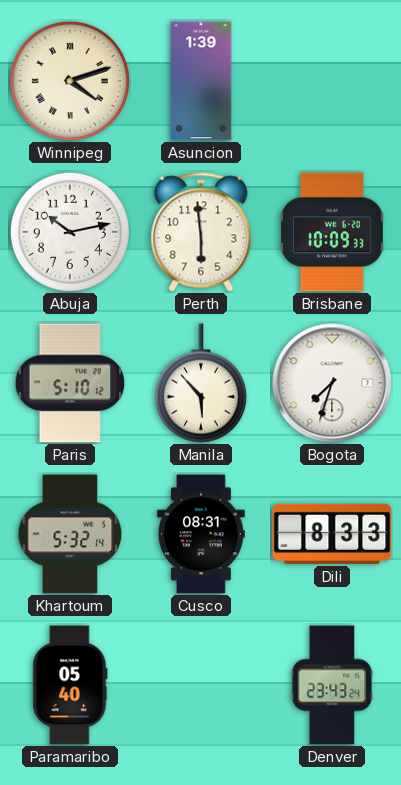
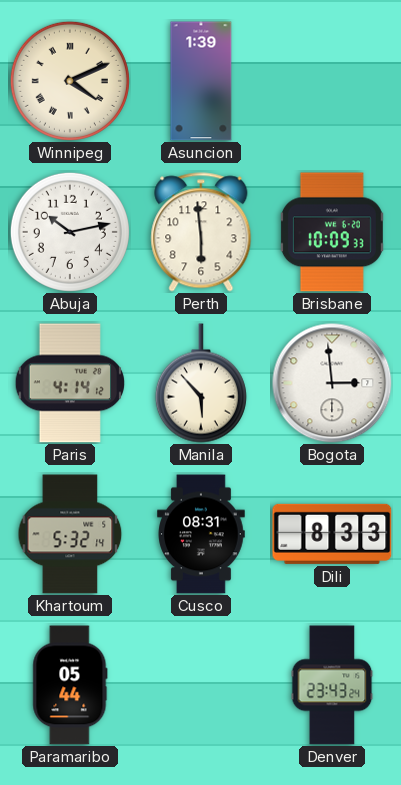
Winnipeg: 4:12 -> 4:11 (70, 81)
Paris: 5:10 -> 4:14 (69, 383)
Bogota: 7:33 -> 2:59 (332, 383)
Paramaribo: 05:40 -> 05:44 (70, 685)
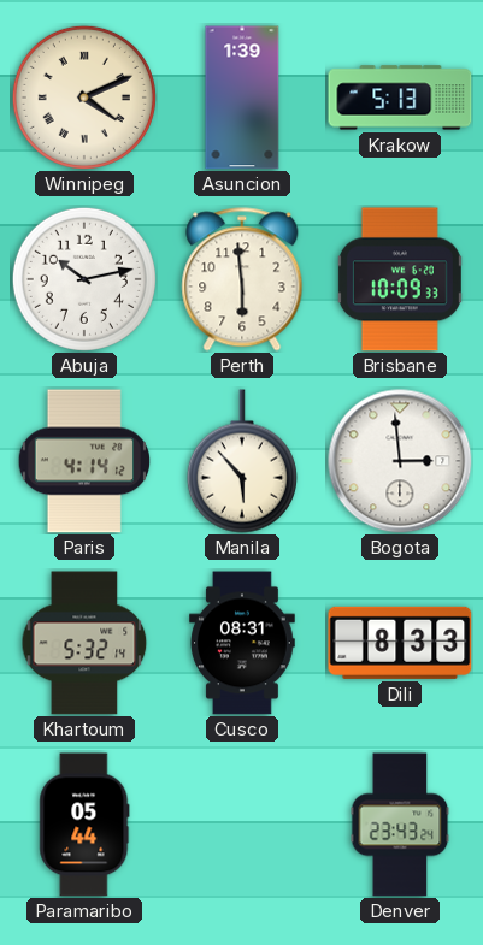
Krakow: none -> 5:13 (400, 98)
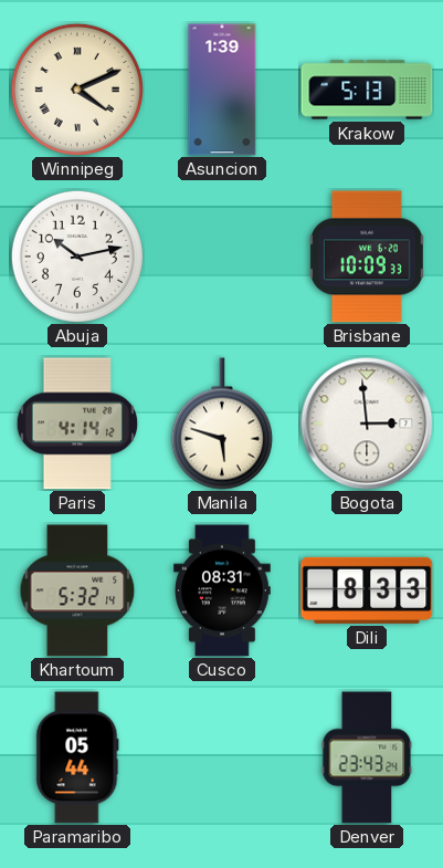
Perth: 5:59 -> none (242, 279)
Manila: 5:53 -> 5:48 (222, 423)
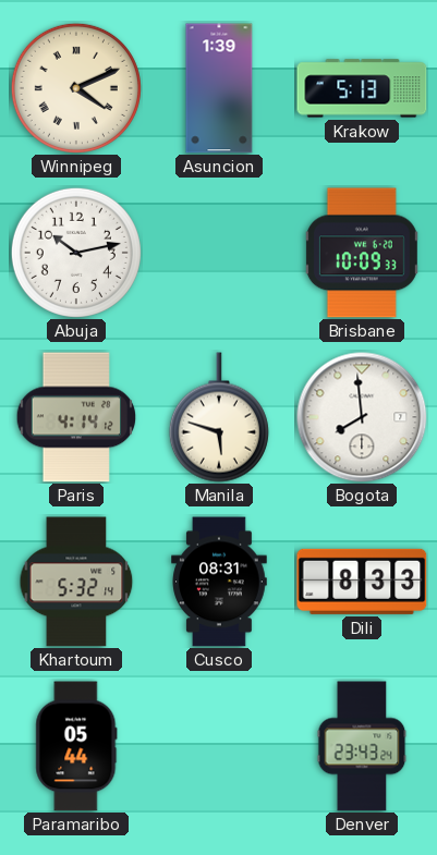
Bogota: 2:59 -> 7:59 (362, 417)
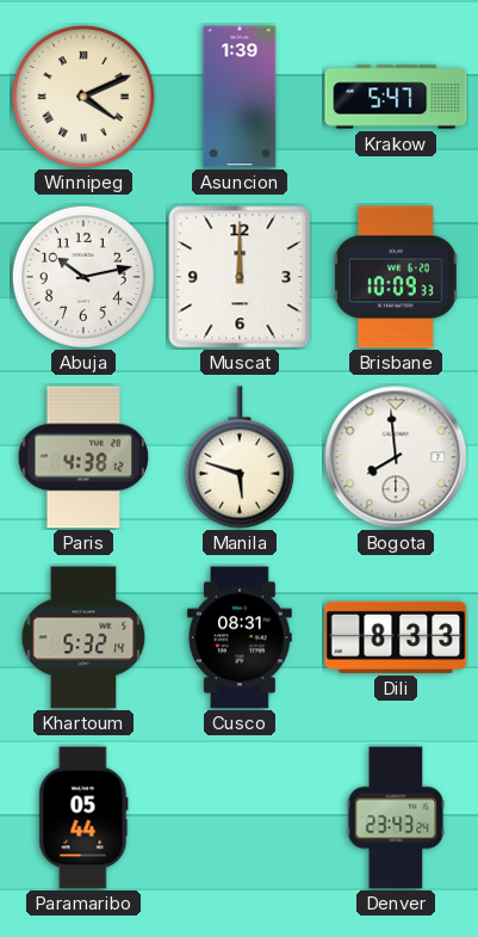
Krakow: 5:13 -> 5:47 (396, 97)
Muscat: none -> 12:00 (240, 277)
Paris: 4:14 -> 4:38 (82, 457)
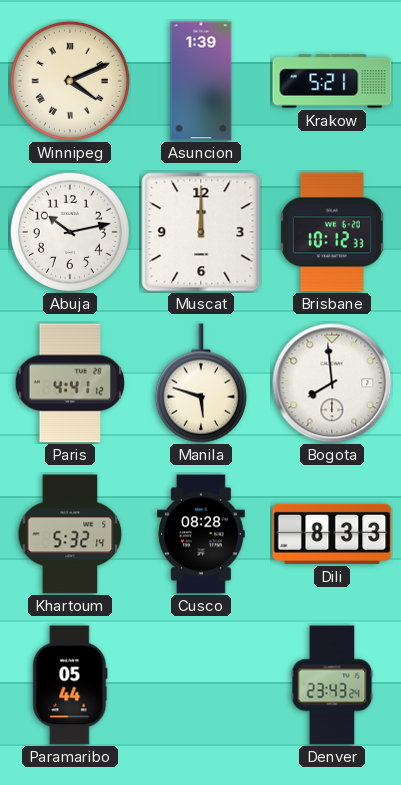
Krakow: 5:47 -> 5:21 (332, 81)
Brisbane: 10:09 -> 10:12 (332, 232)
Paris: 4:38 -> 4:41 (69, 383)
Cusco: 08:31 -> 08:28 (201, 534)
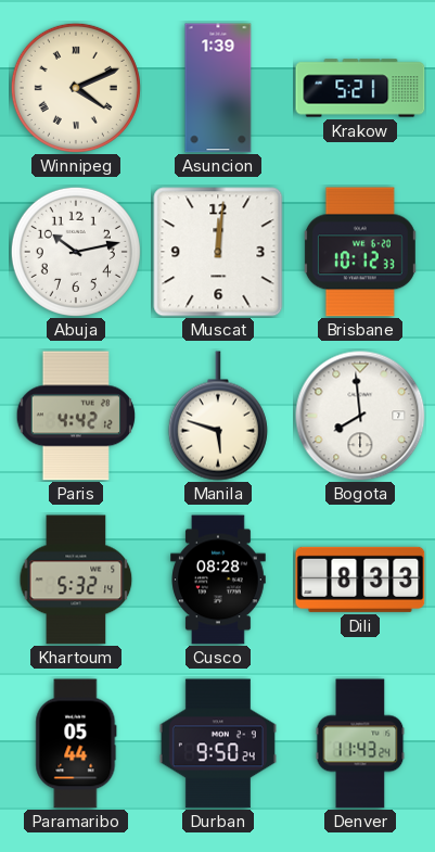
Muscat: 12:00 -> 12:01 (218, 252)
Paris: 4:41 -> 4:42 (75, 416)
Durban: none -> 9:50 (218, 743)
Denver: 23:43 -> 11:43 (360, 743)
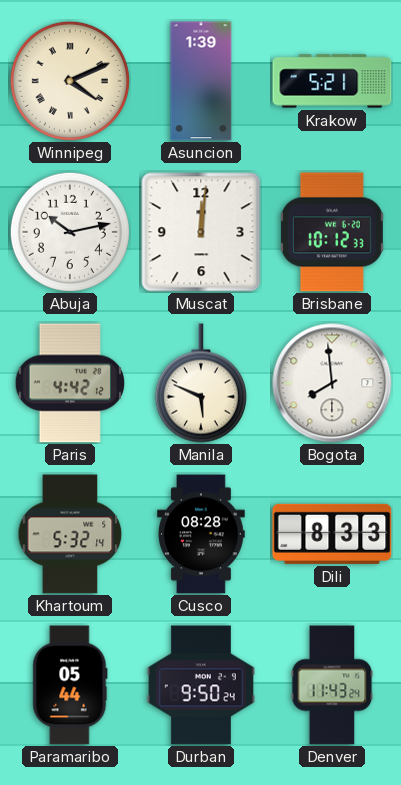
Manila: 5:48 -> 5:49 (201, 383)
